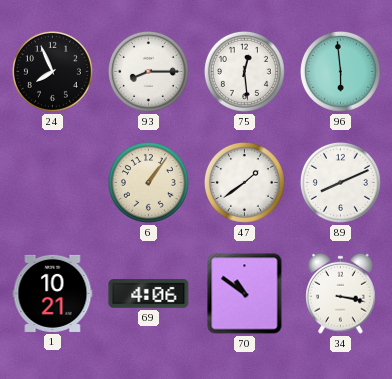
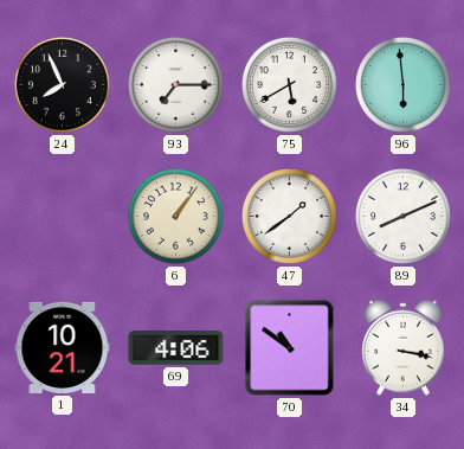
93: 8:15 -> 7:15 (175, 84)
75: 12:29 -> 5:40 (289, 84)
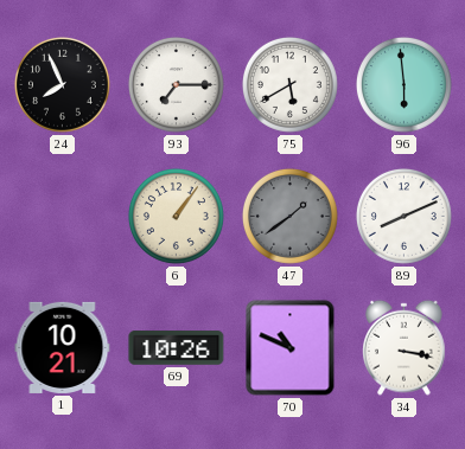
47 dial: white -> grey (289, 216)
69: 4:06 -> 10:26 (177, 348)
70: 10:51 -> 10:49 (291, 348)
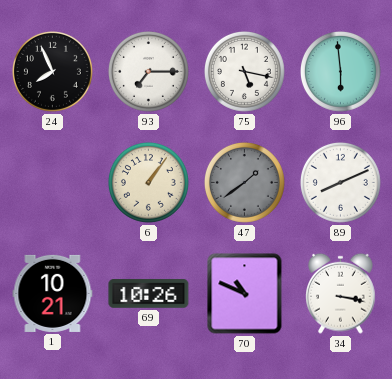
75: 5:40 -> 5:17 (244, 71)
